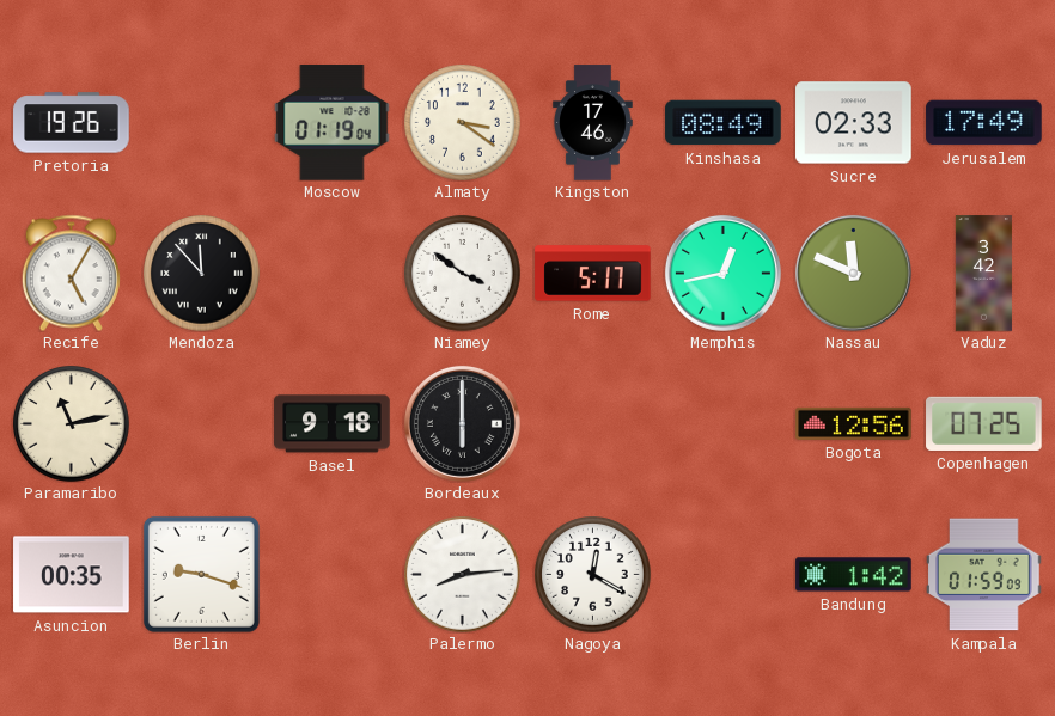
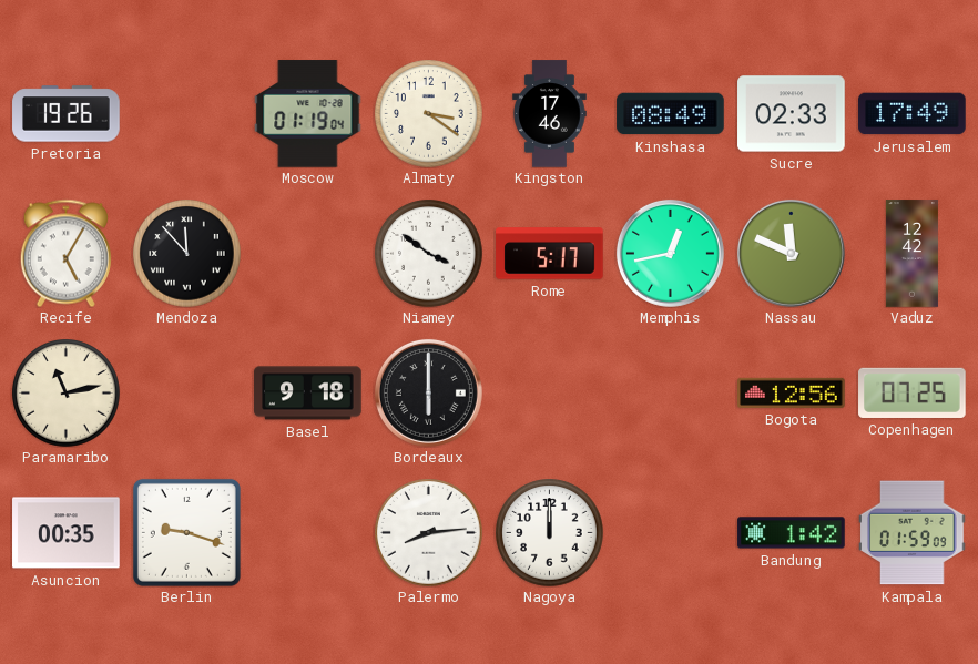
Vaduz: 3:42 -> 12:42 (911, 254)
Nagoya: 12:20 -> 12:00 (550, 533)
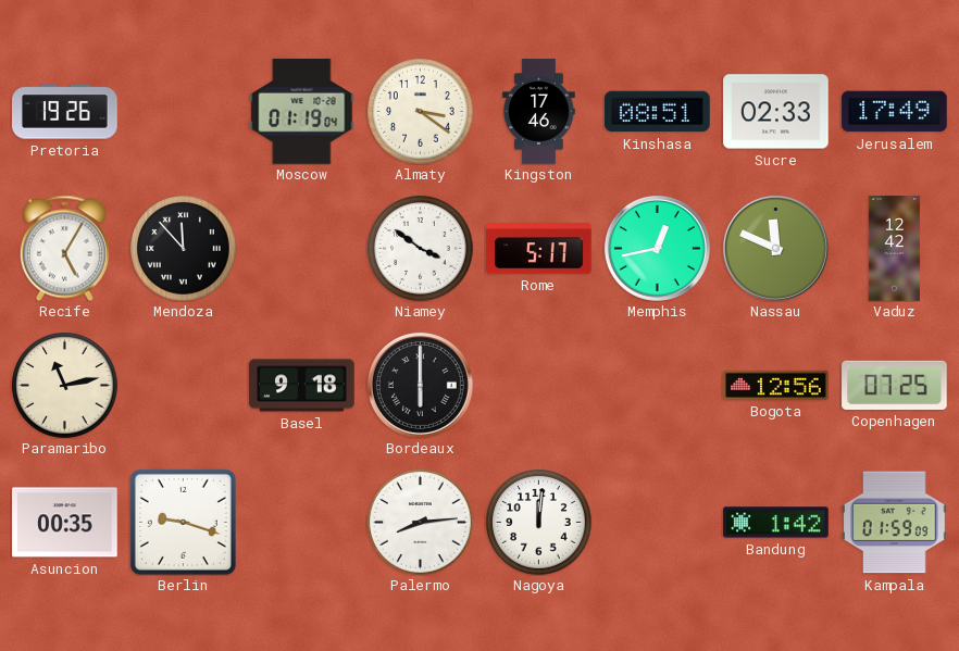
Kinshasa: 08:49 -> 08:51 (658, 112)
Nagoya: 12:00 -> 12:01 (539, 523)
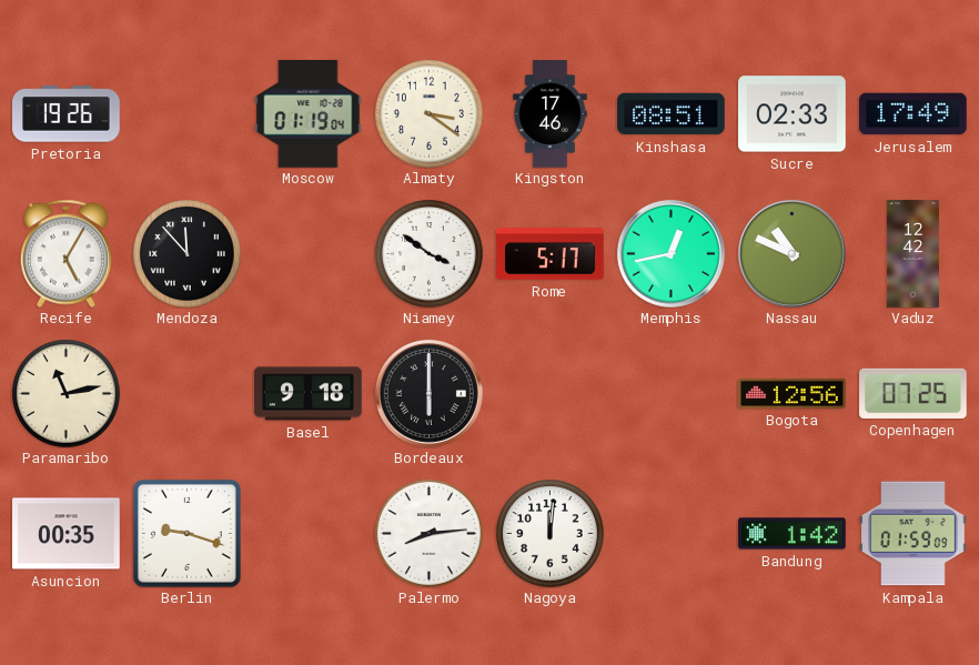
Nassau: 11:49 -> 10:49 (791, 253)
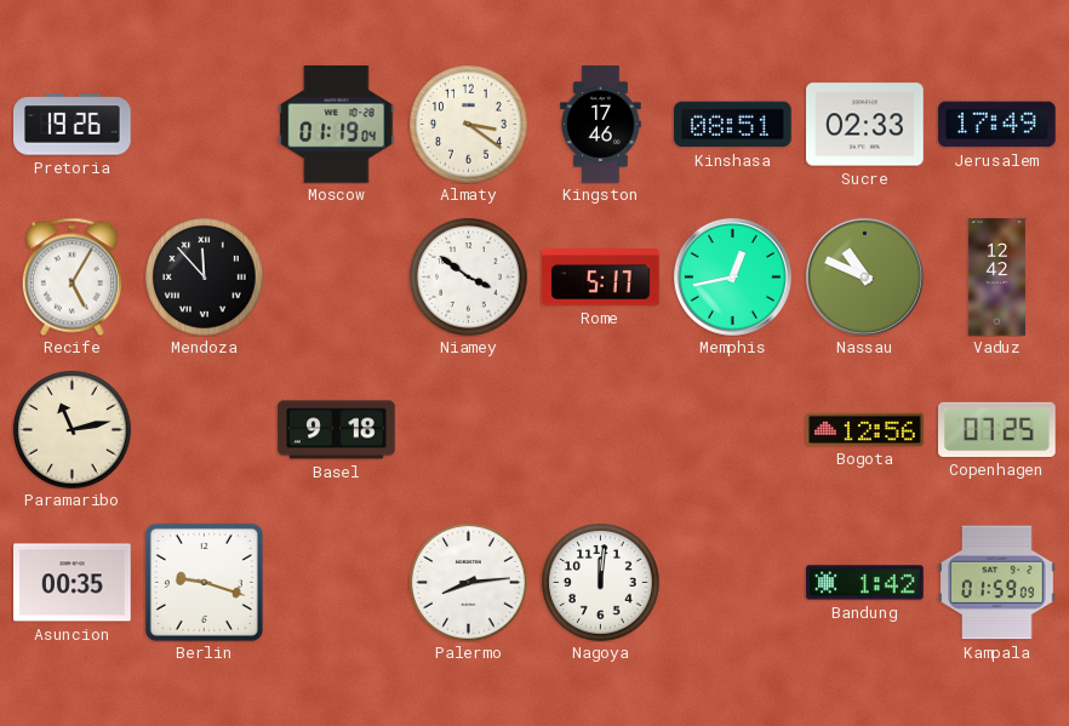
Bordeaux: 6:00 -> none (428, 393)
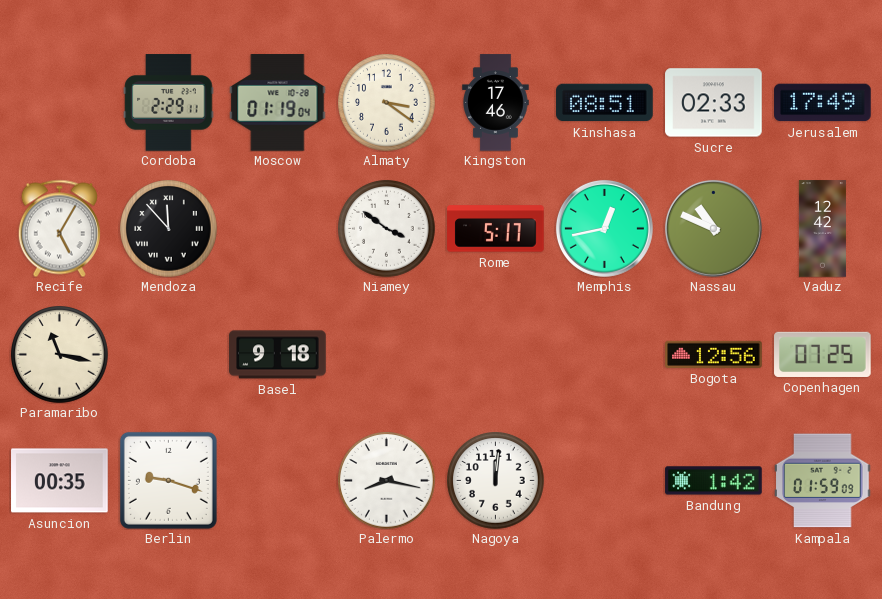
Pretoria: 19:26 -> none (73, 125)
Cordoba: none -> 2:29 (169, 103)
Paramaribo: 11:13 -> 11:17 (60, 355)
Palermo: 8:14 -> 8:17 (387, 481)
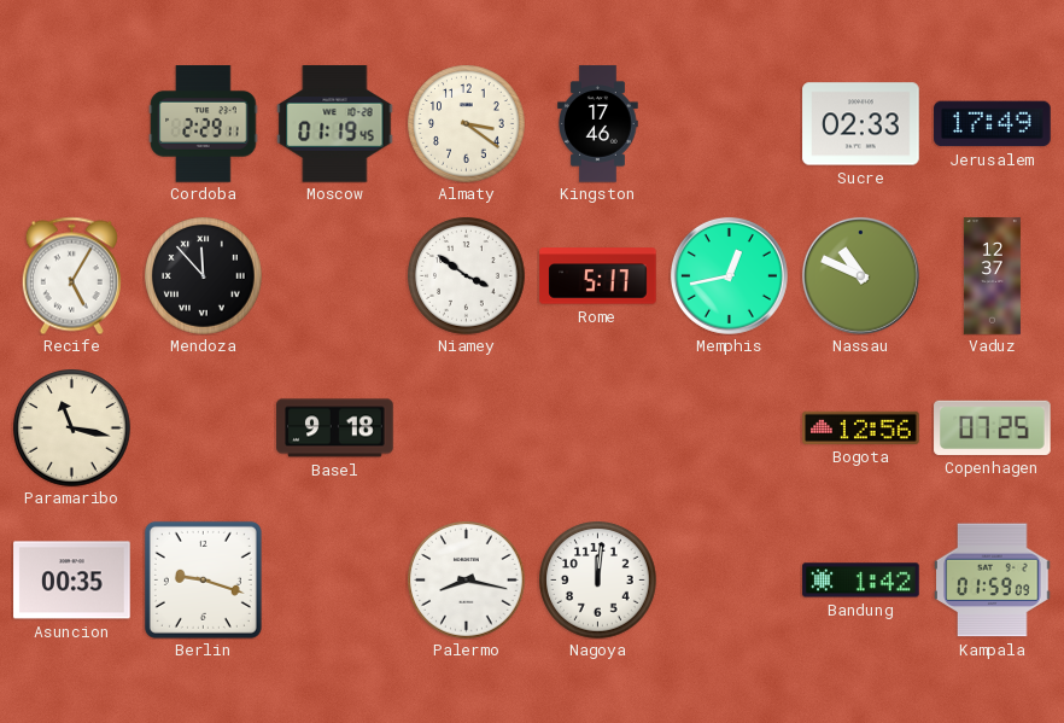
Moscow: 01:19:04 -> 01:19:45 (335, 124)
Kinshasa: 08:51 -> none (605, 103)
Vaduz: 12:42 -> 12:37 (992, 276)
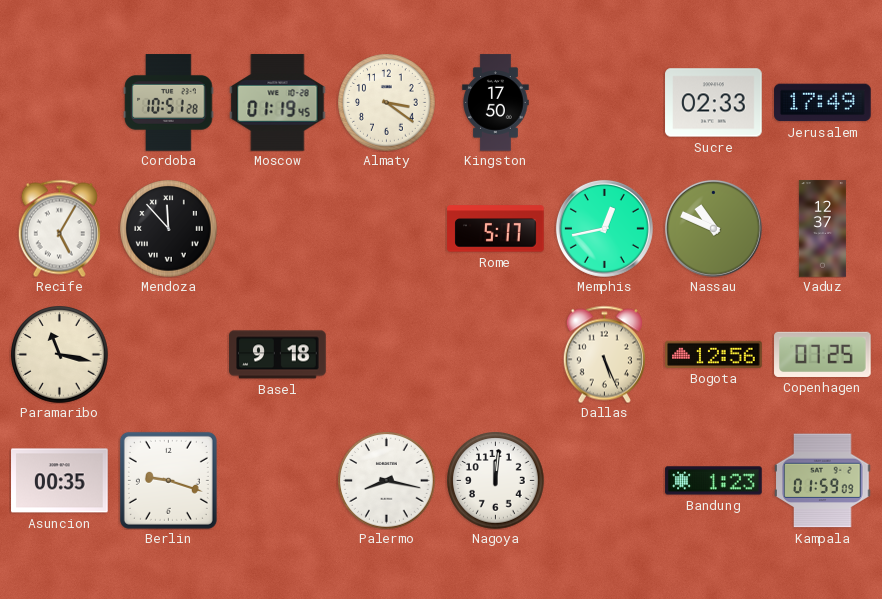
Cordoba: 2:29 -> 10:51 (169, 103)
Kingston: 17:46 -> 17:50 (496, 103)
Niamey: 3:51 -> none (467, 276)
Dallas: none -> 5:26 (604, 354)
Bandung: 1:42 -> 1:23 (714, 481)
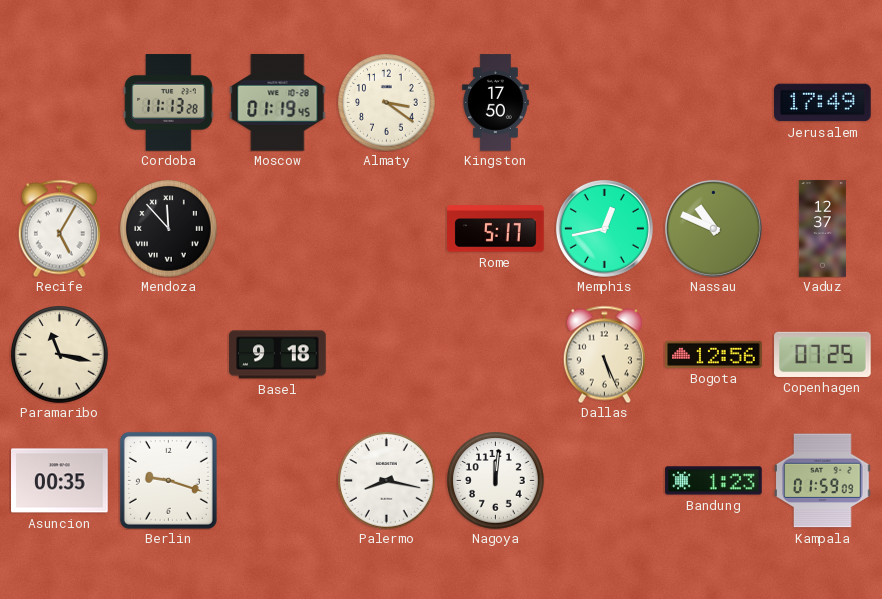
Cordoba: 10:51 -> 11:13 (169, 103)
Sucre: 02:33 -> none (714, 103)
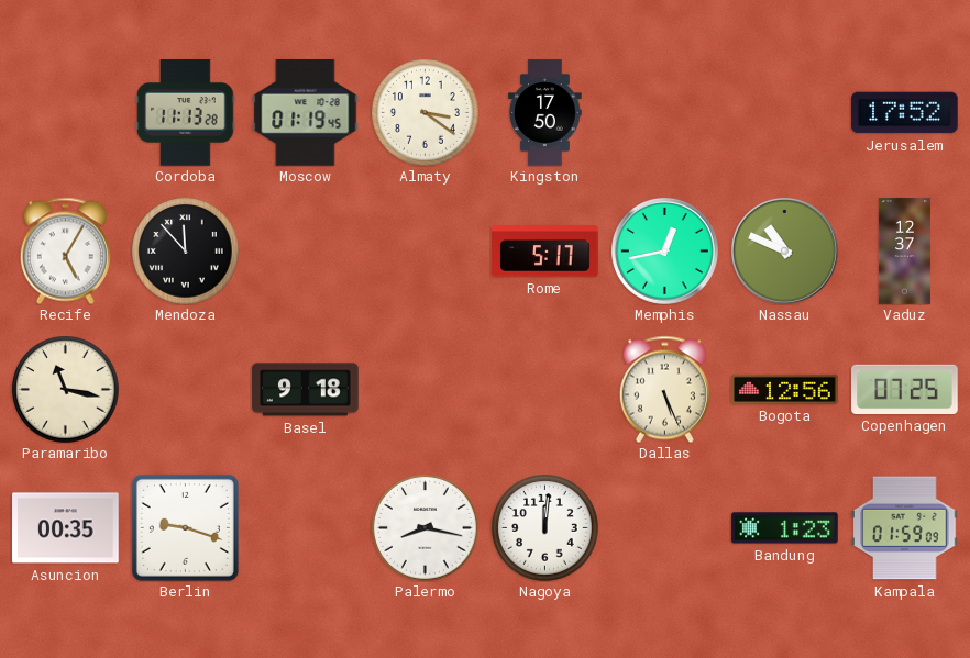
Jerusalem: 17:49 -> 17:52 (905, 113)
